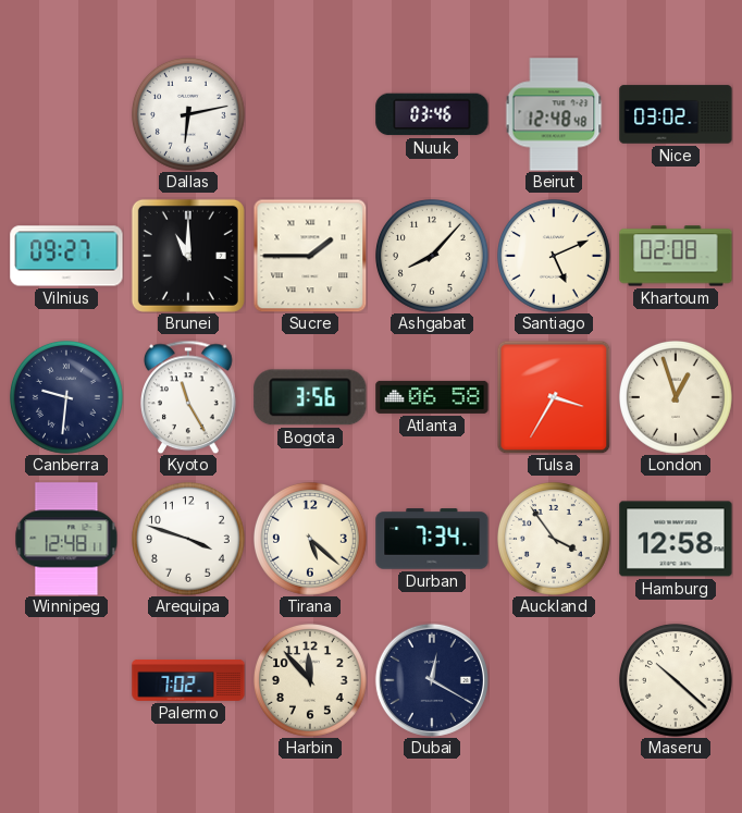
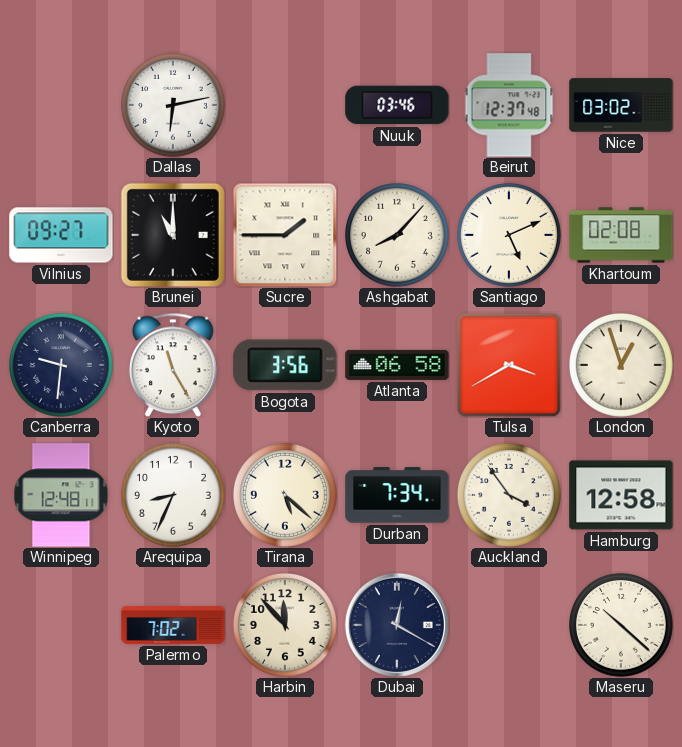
Beirut: 12:48 -> 12:37 (509, 105)
Tulsa: 3:35 -> 3:40 (509, 365)
Arequipa: 3:48 -> 8:34 (174, 496)
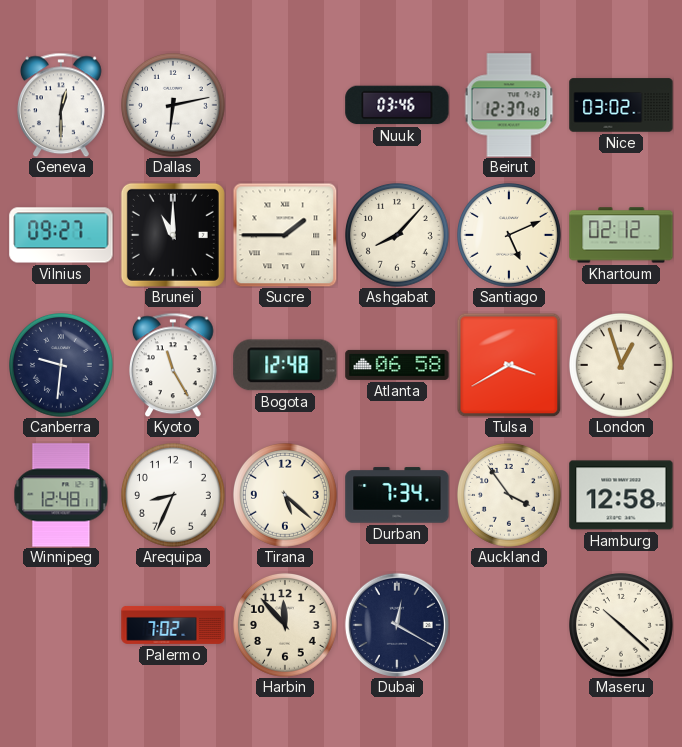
Geneva: none -> 12:30 (62, 105)
Khartoum: 02:08 -> 02:12 (621, 235)
Bogota: 3:56 -> 12:48 (285, 365)
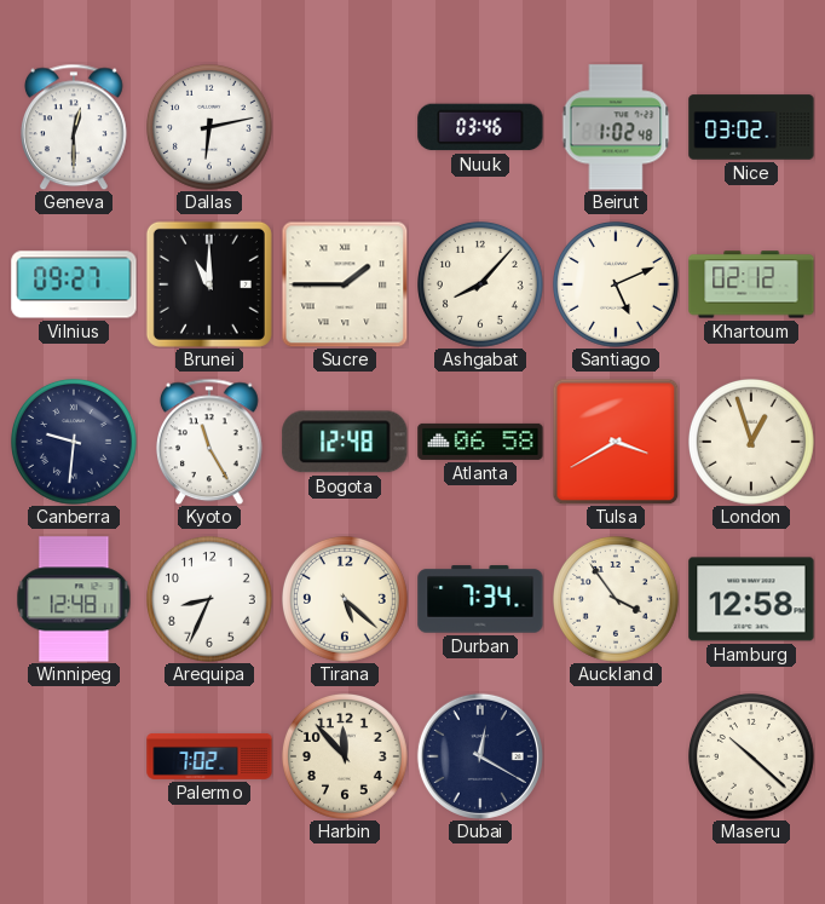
Beirut: 12:37 -> 1:02 (616, 127)
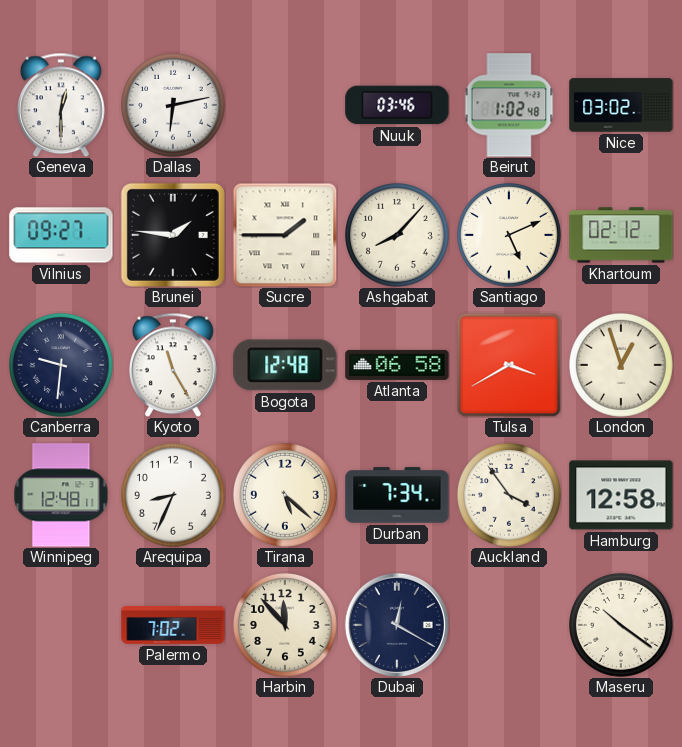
Brunei: 11:00 -> 1:46 (173, 235)
Maseru: 10:22 -> 10:21 (622, 626)
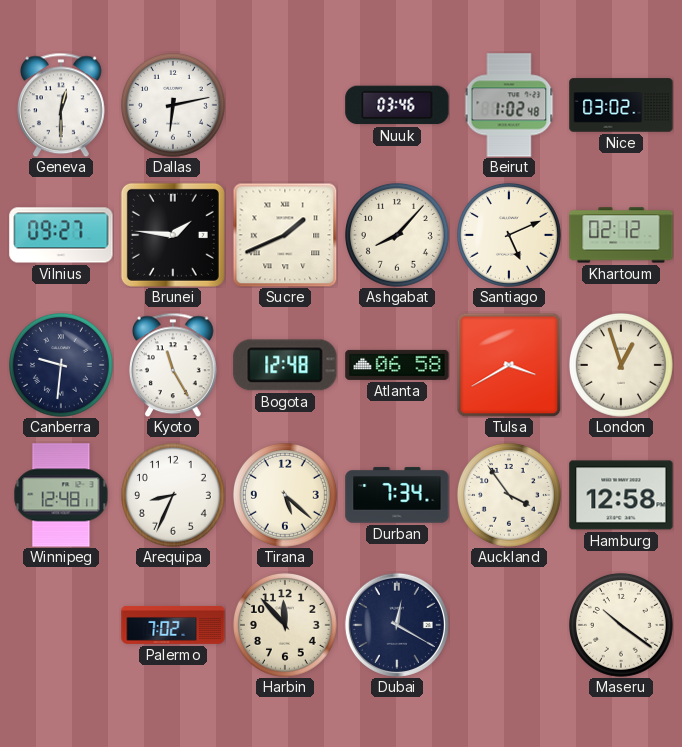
Sucre: 1:45 -> 1:41 (285, 235)
